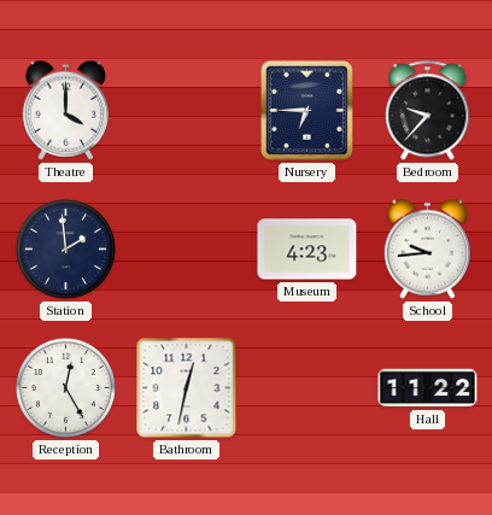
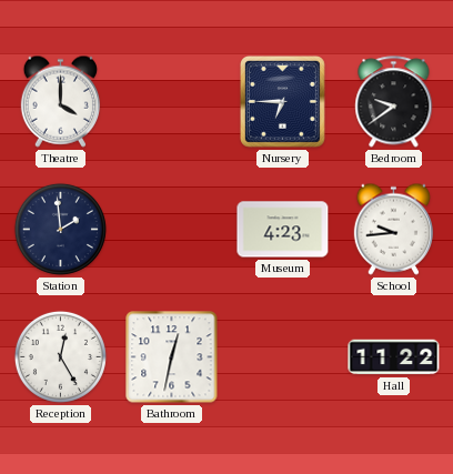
Bedroom: 9:37 -> 9:39 (394, 102)
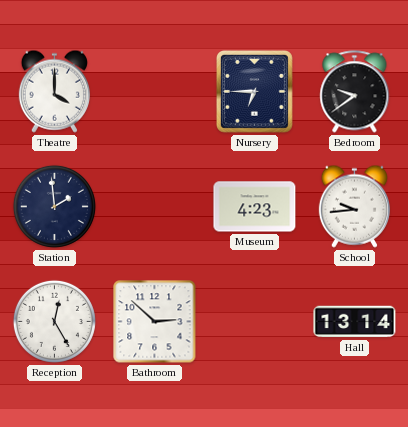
Bathroom: 12:32 -> 2:52 (155, 322)
Hall: 11:22 -> 13:14 (355, 322)
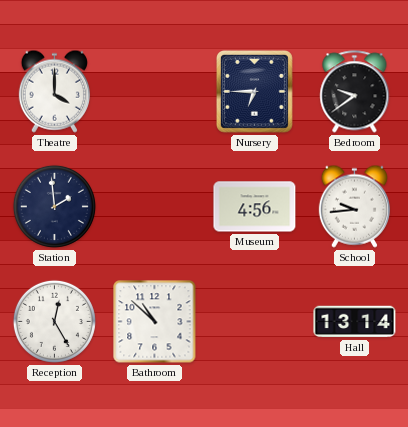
Museum: 4:23 -> 4:56 (255, 207)
Bathroom: 2:52 -> 10:52 (155, 322)
